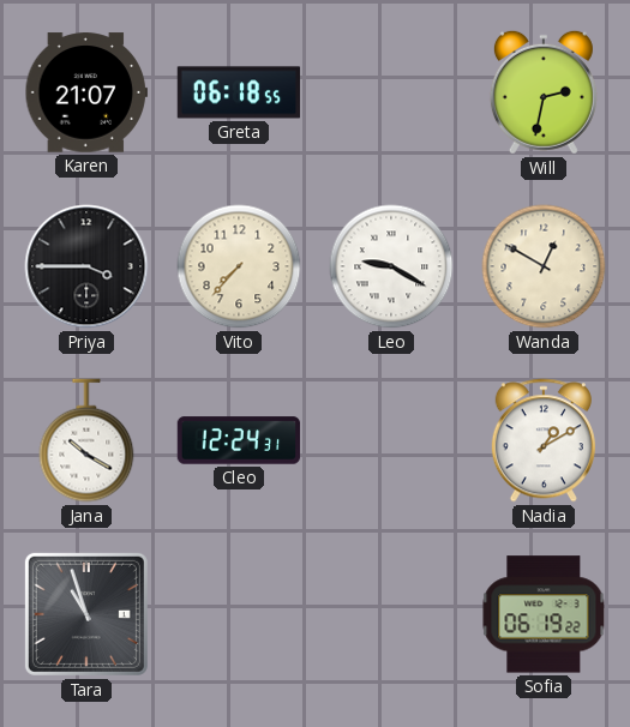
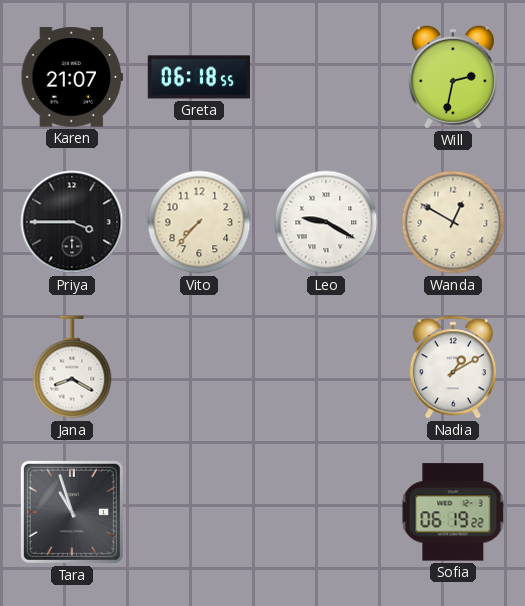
Jana: 10:20 -> 8:20 (72, 367)
Cleo: 12:24 -> none (239, 440)
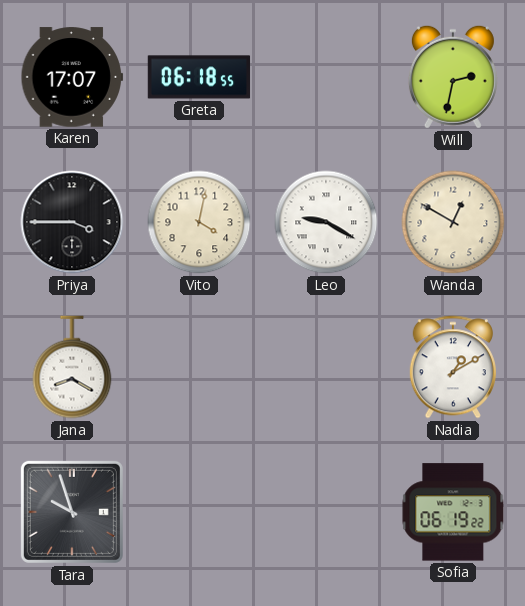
Karen: 21:07 -> 17:07 (72, 77)
Vito: 7:37 -> 4:02 (199, 222)
Tara: 10:57 -> 9:57 (72, 512)
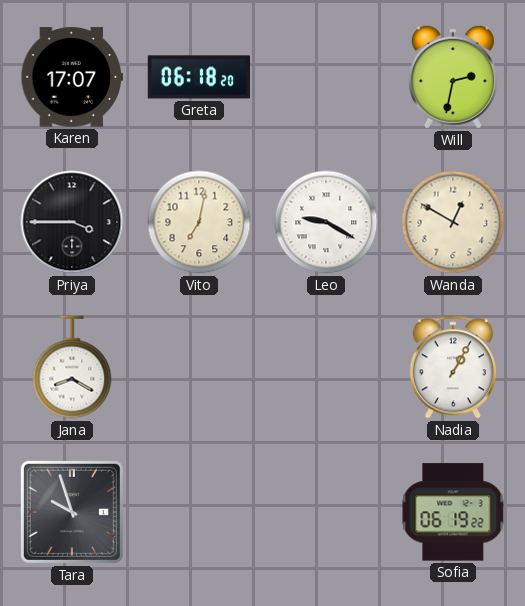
Greta: 06:18:55 -> 06:18:20 (199, 77)
Vito: 4:02 -> 7:02 (199, 222)
Nadia: 1:10 -> 1:05 (453, 367)
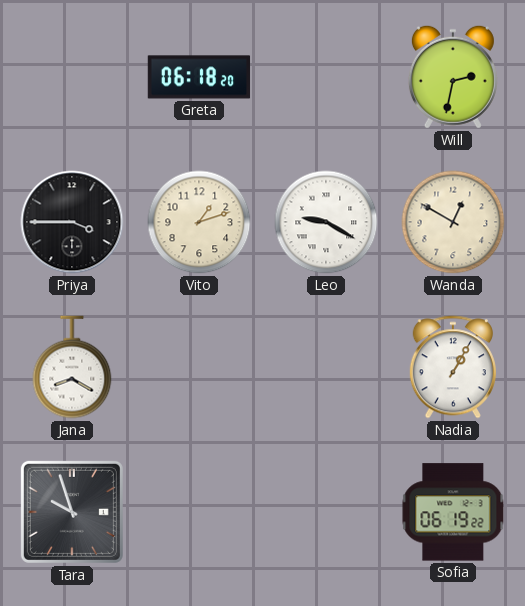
Karen: 17:07 -> none (72, 77)
Vito: 7:02 -> 1:12 (199, 222)
